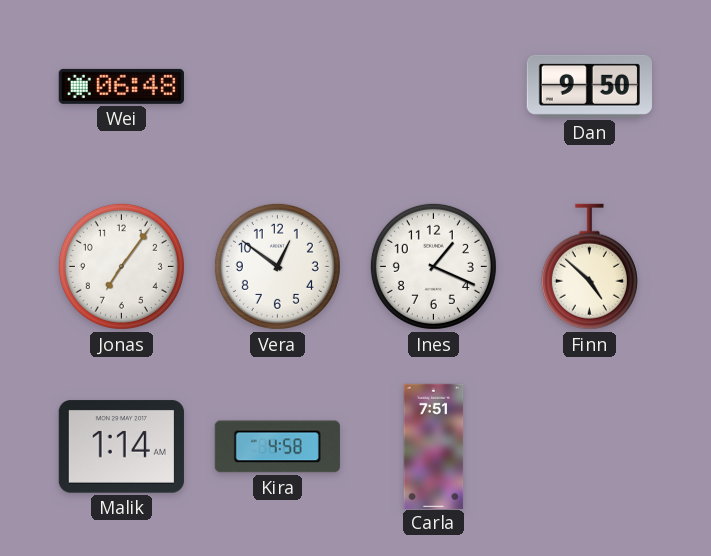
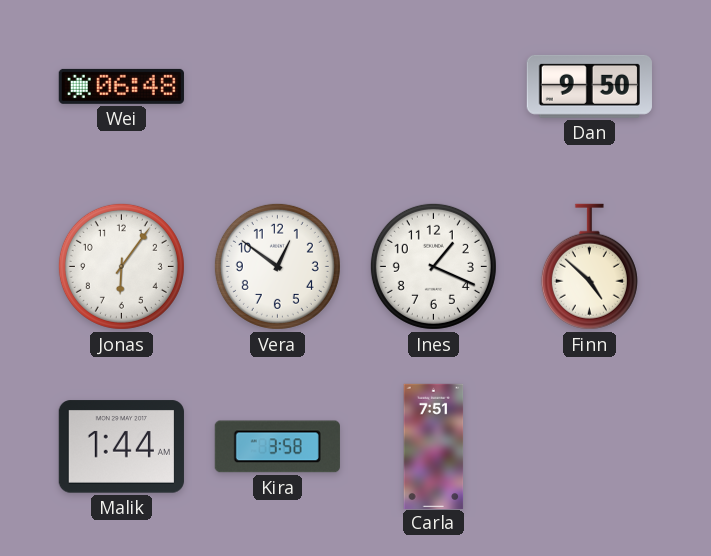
Jonas: 7:06 -> 6:06 (121, 266)
Malik: 1:14 -> 1:44 (121, 447)
Kira: 4:58 -> 3:58 (277, 447)
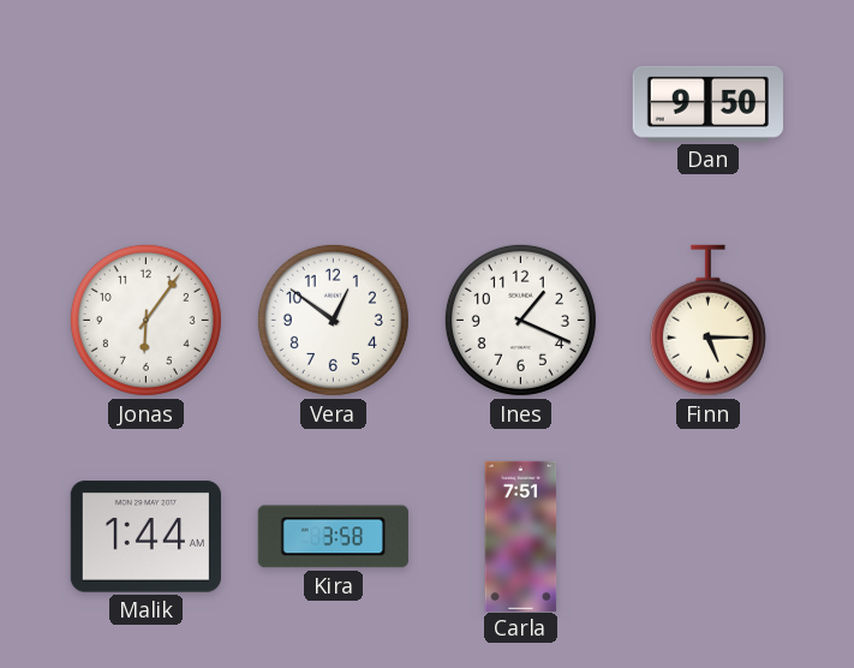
Wei: 06:48 -> none (121, 86)
Finn: 4:52 -> 5:15 (707, 321)
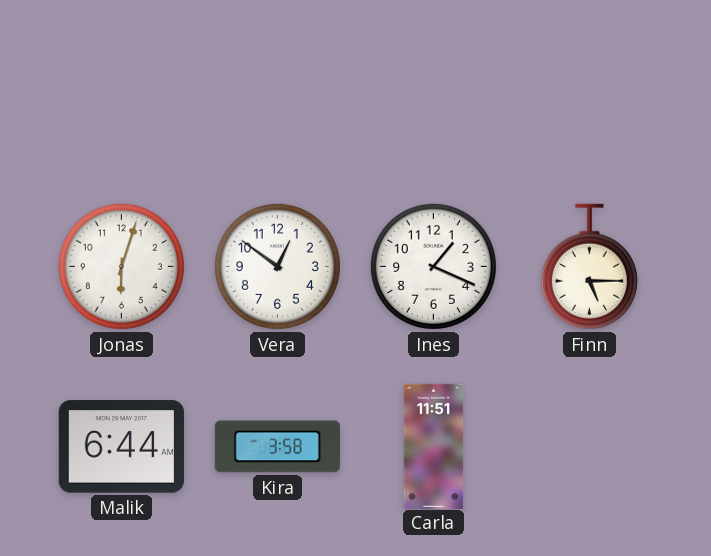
Dan: 9:50 -> none (707, 103)
Jonas: 6:06 -> 6:03 (121, 266)
Malik: 1:44 -> 6:44 (121, 447)
Carla: 7:51 -> 11:51 (434, 446)
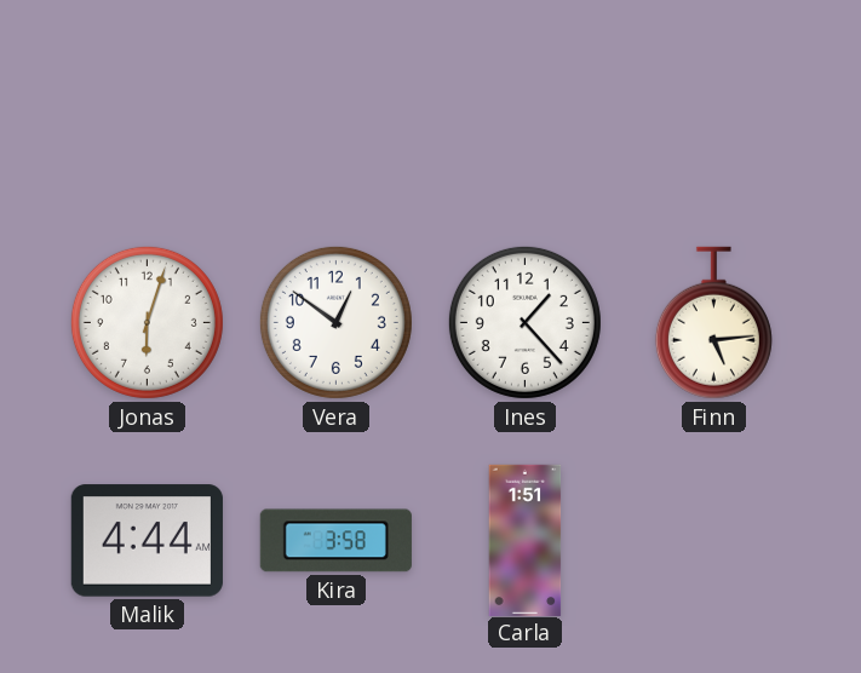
Ines: 1:19 -> 1:23 (524, 322)
Finn: 5:15 -> 5:14 (713, 323)
Malik: 6:44 -> 4:44 (147, 541)
Carla: 11:51 -> 1:51 (526, 540)
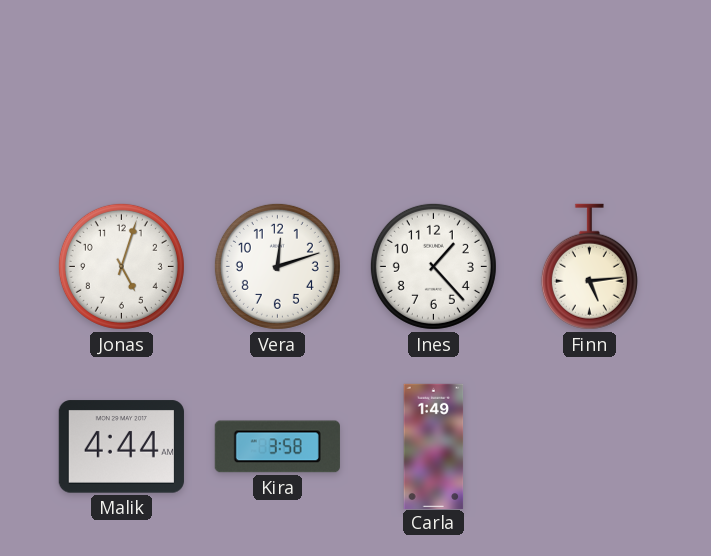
Jonas: 6:03 -> 5:03 (121, 266)
Vera: 12:51 -> 12:12 (277, 266)
Carla: 1:51 -> 1:49 (434, 446)
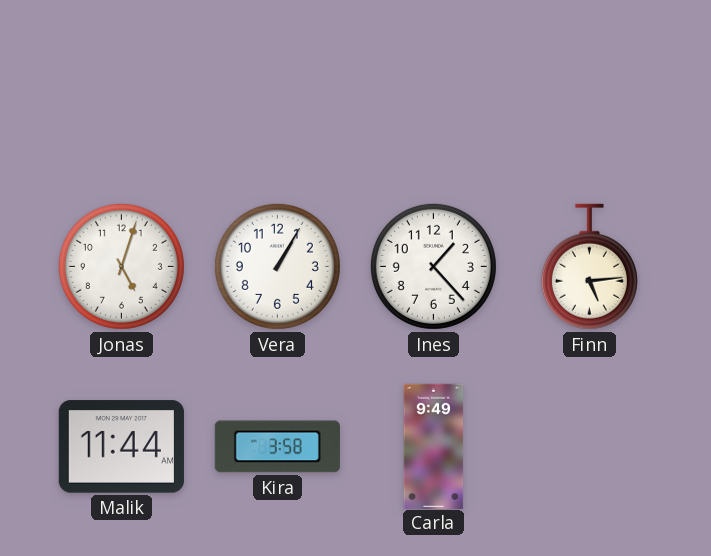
Vera: 12:12 -> 1:05 (277, 266)
Malik: 4:44 -> 11:44 (121, 447)
Carla: 1:49 -> 9:49 (434, 446)
